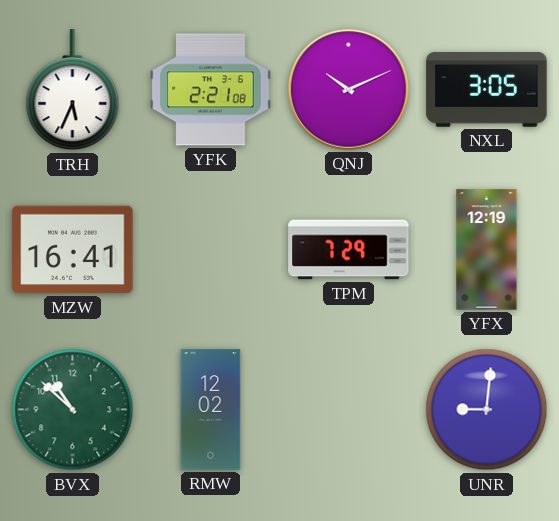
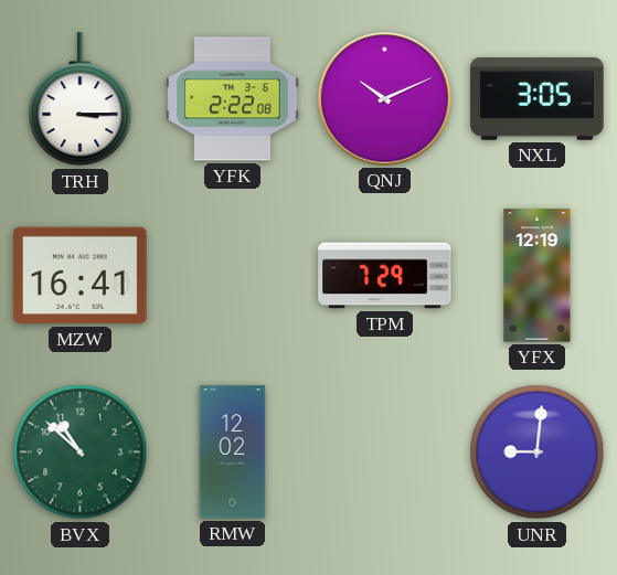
TRH: 5:34 -> 3:15 (81, 99)
YFK: 2:21 -> 2:22 (233, 99)
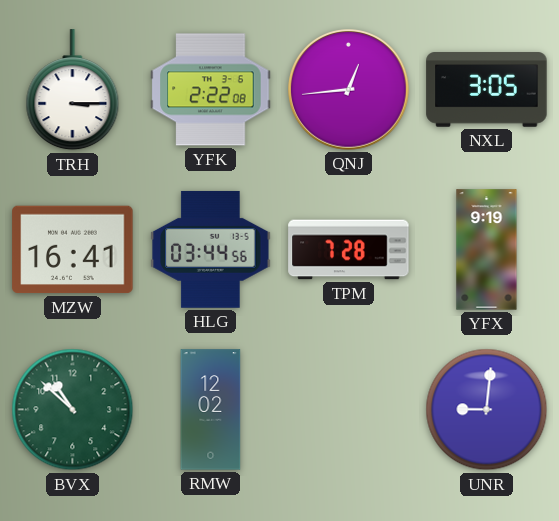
QNJ: 10:11 -> 12:44 (349, 90)
HLG: none -> 03:44 (211, 249)
TPM: 7:29 -> 7:28 (349, 250)
YFX: 12:19 -> 9:19 (487, 250)
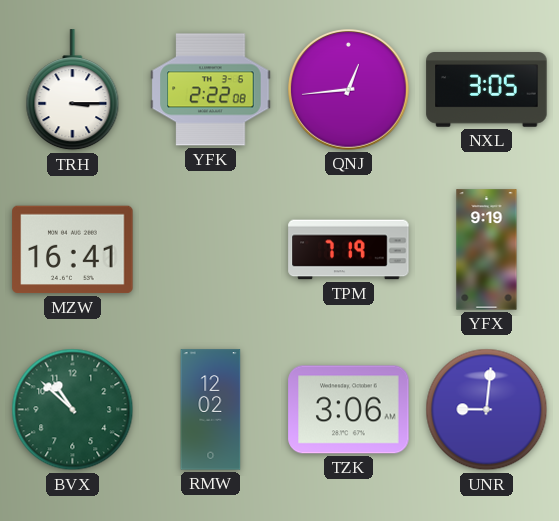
HLG: 03:44 -> none (211, 249)
TPM: 7:28 -> 7:19 (349, 250)
TZK: none -> 3:06 (349, 410)
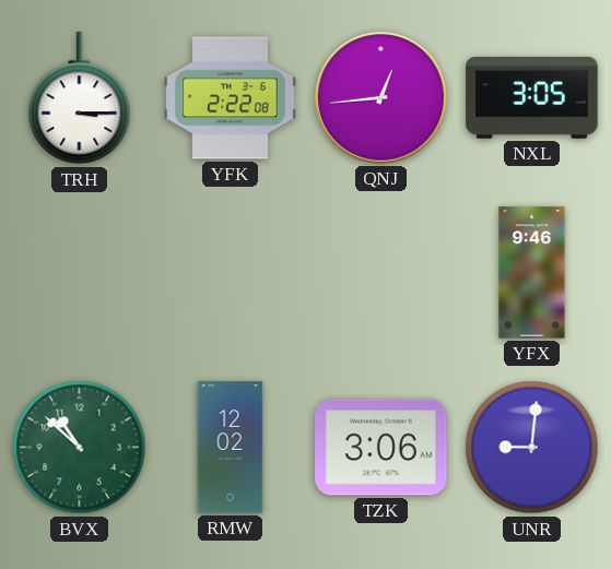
MZW: 16:41 -> none (73, 250)
TPM: 7:19 -> none (349, 250)
YFX: 9:19 -> 9:46 (532, 273)
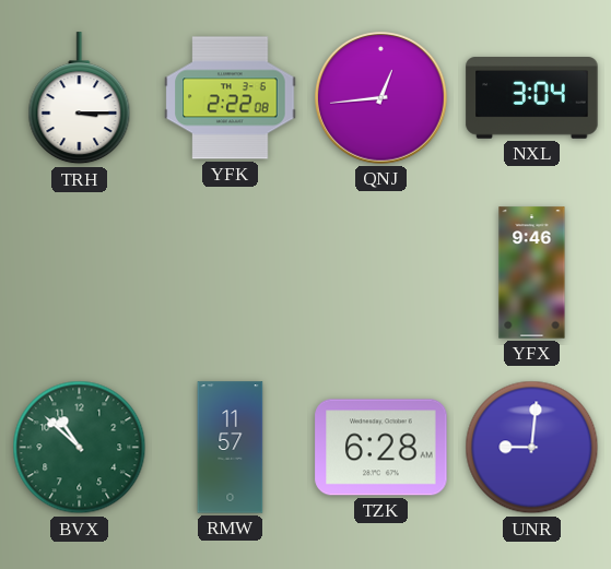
NXL: 3:05 -> 3:04 (532, 98)
RMW: 12:02 -> 11:57 (231, 448)
TZK: 3:06 -> 6:28 (381, 448)
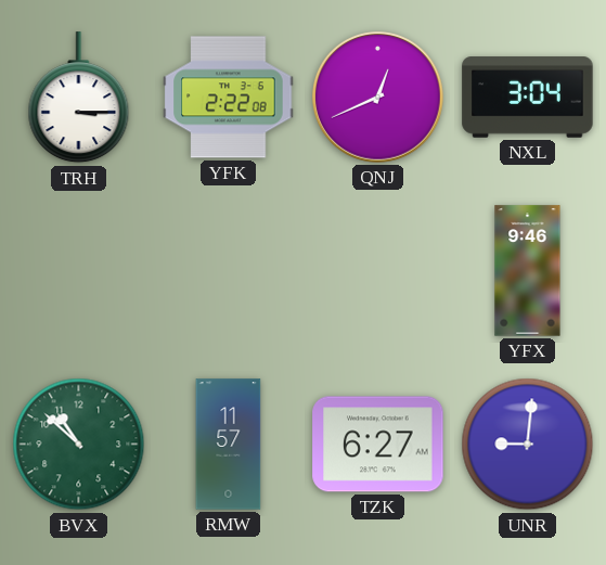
QNJ: 12:44 -> 12:41 (378, 98)
TZK: 6:28 -> 6:27 (378, 445)
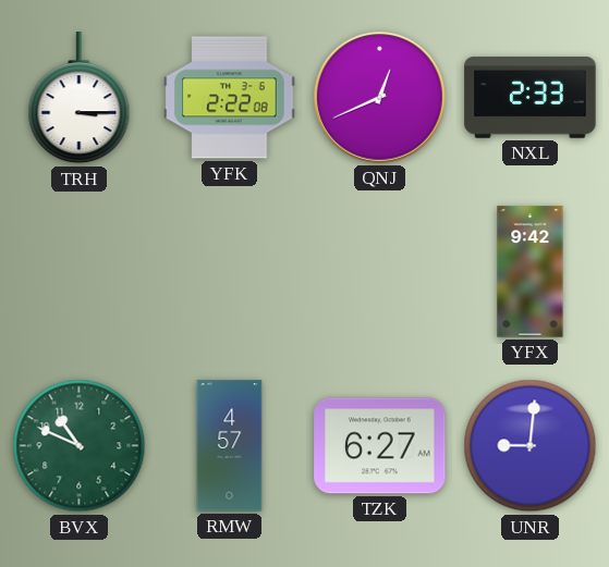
NXL: 3:04 -> 2:33 (531, 98)
YFX: 9:46 -> 9:42 (531, 272)
BVX: 10:52 -> 10:49 (80, 446)
RMW: 11:57 -> 4:57 (230, 446)
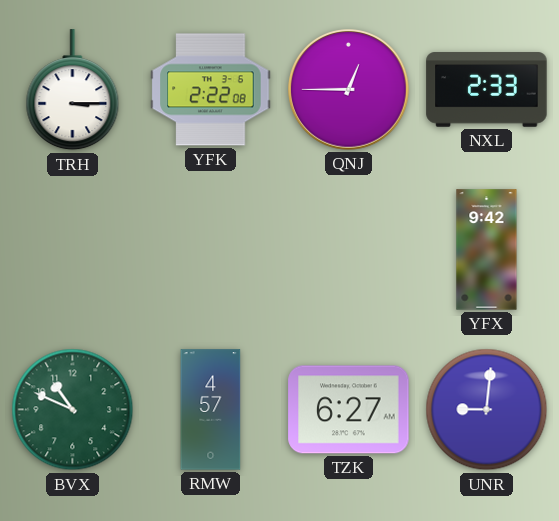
QNJ: 12:41 -> 12:45 (349, 90)
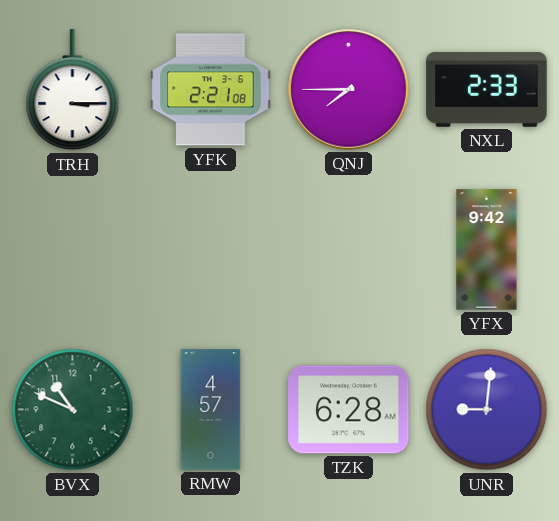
YFK: 2:22 -> 2:21 (211, 90)
QNJ: 12:45 -> 7:45 (349, 90)
TZK: 6:27 -> 6:28 (349, 410)
